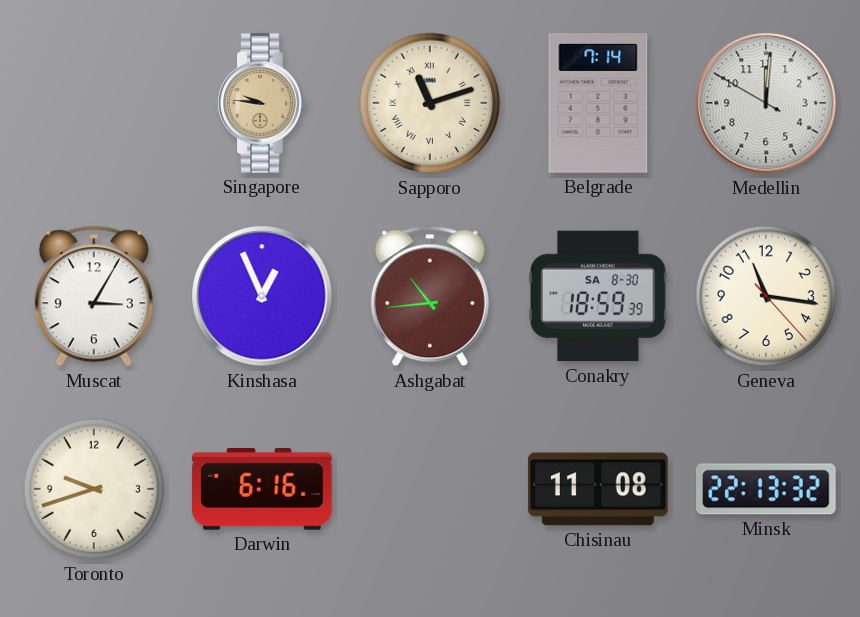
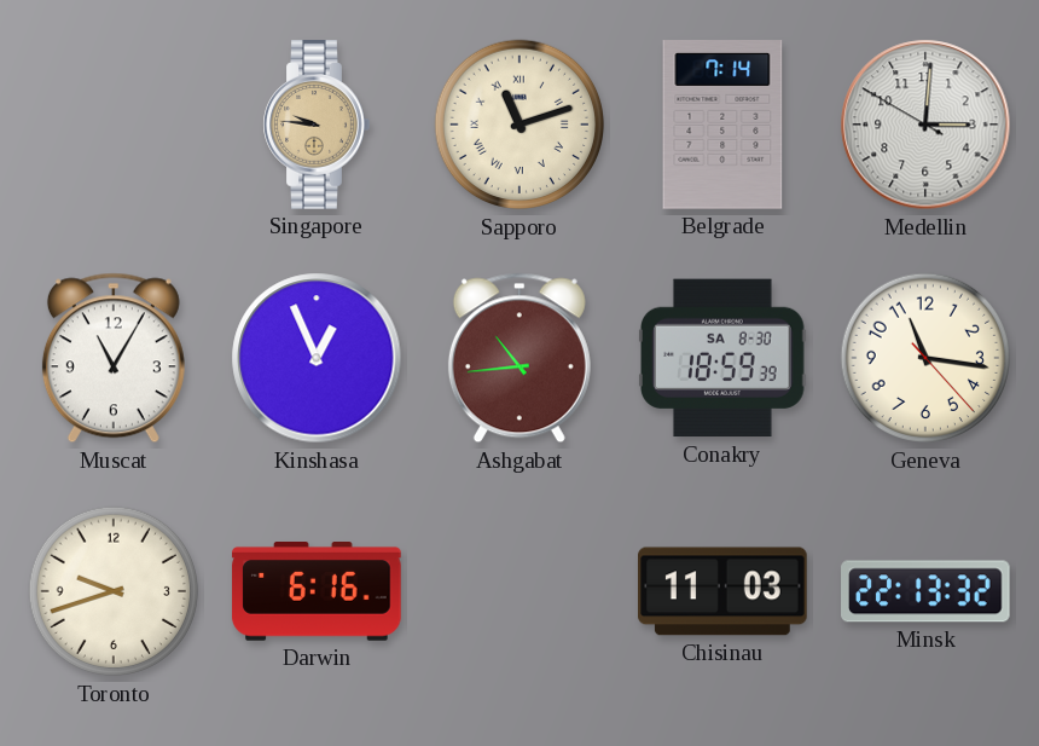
Medellin: 12:00 -> 3:00 (925, 125)
Muscat: 3:05 -> 11:05 (114, 358)
Chisinau: 11:08 -> 11:03 (722, 591)
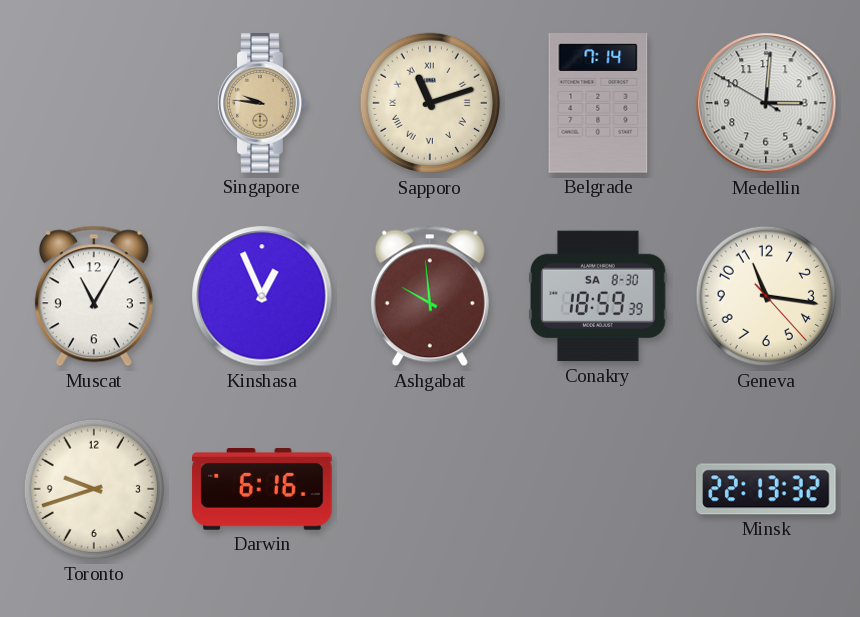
Ashgabat: 10:44 -> 9:59 (430, 296)
Chisinau: 11:03 -> none (722, 591)
